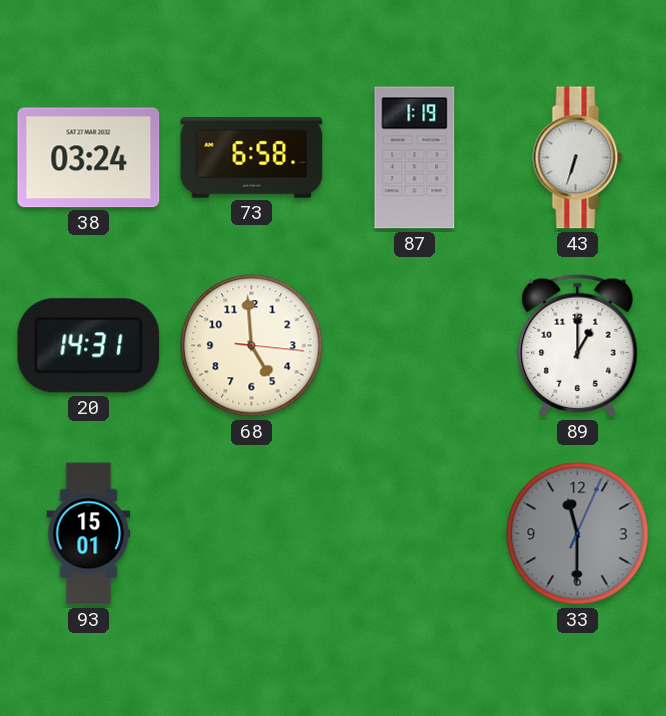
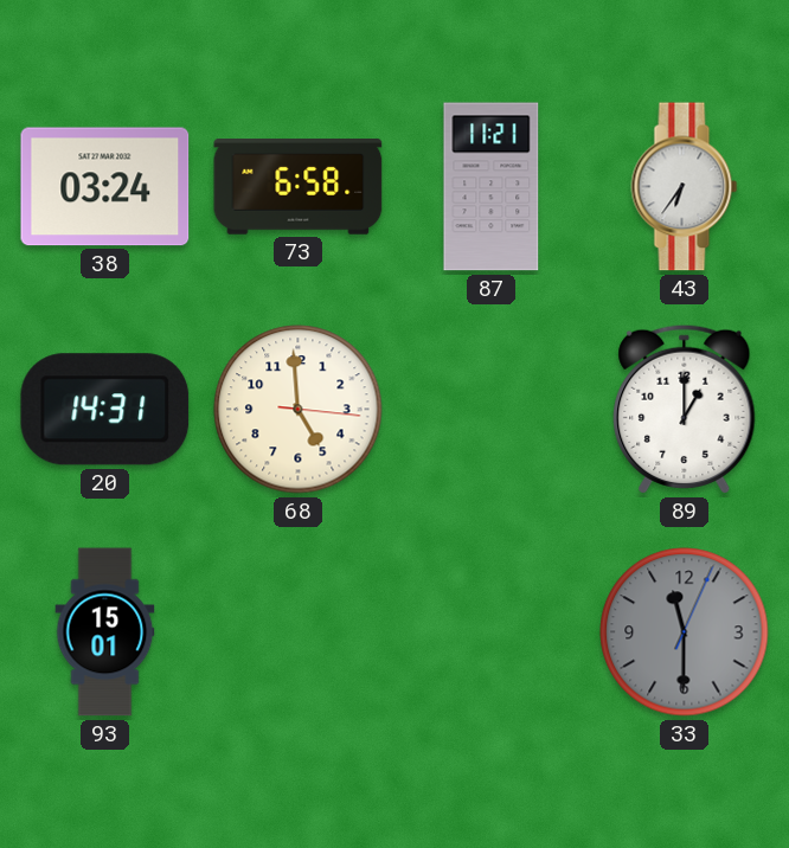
87: 1:19 -> 11:21 (492, 187)
43: 6:33 -> 6:36 (685, 187)
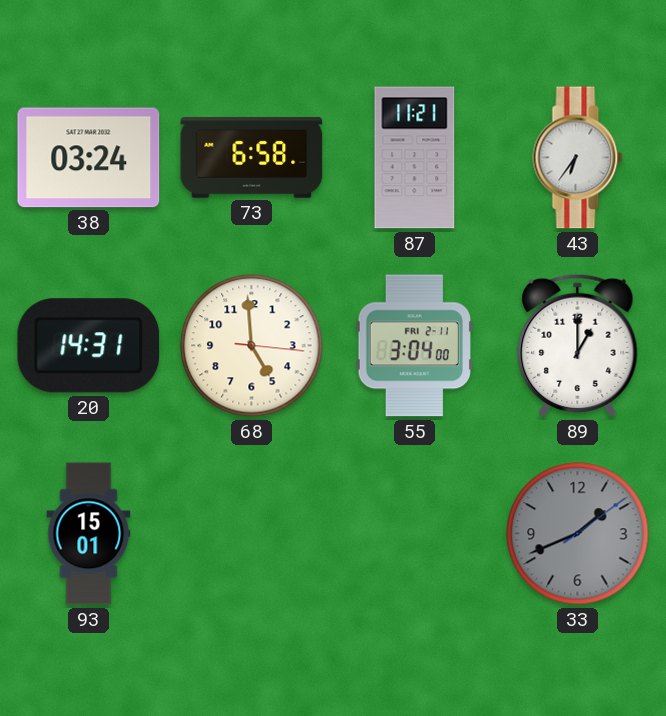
55: none -> 3:04 (414, 346)
33: 11:30 -> 1:41 (578, 534)
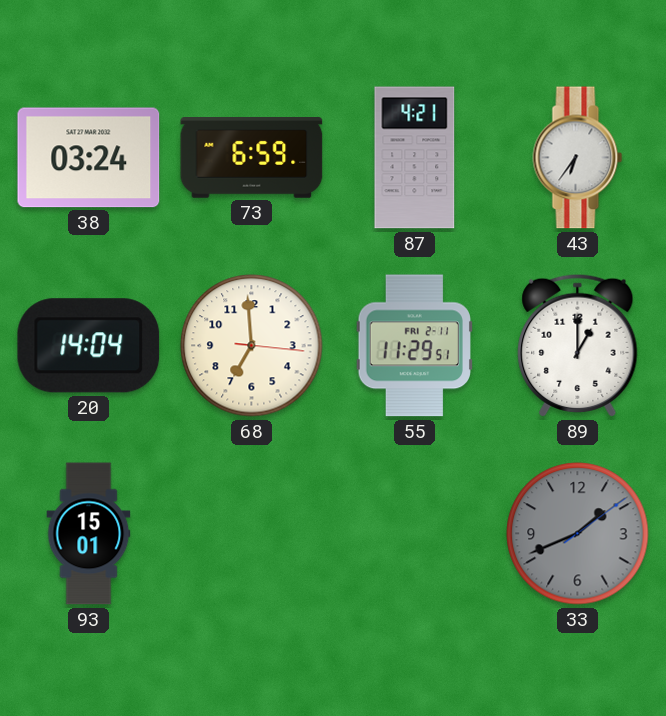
73: 6:58 -> 6:59 (252, 158)
87: 11:21 -> 4:21 (415, 158)
20: 14:31 -> 14:04 (89, 346)
68: 4:59 -> 6:59 (252, 346)
55: 3:04 -> 11:29 (414, 346)
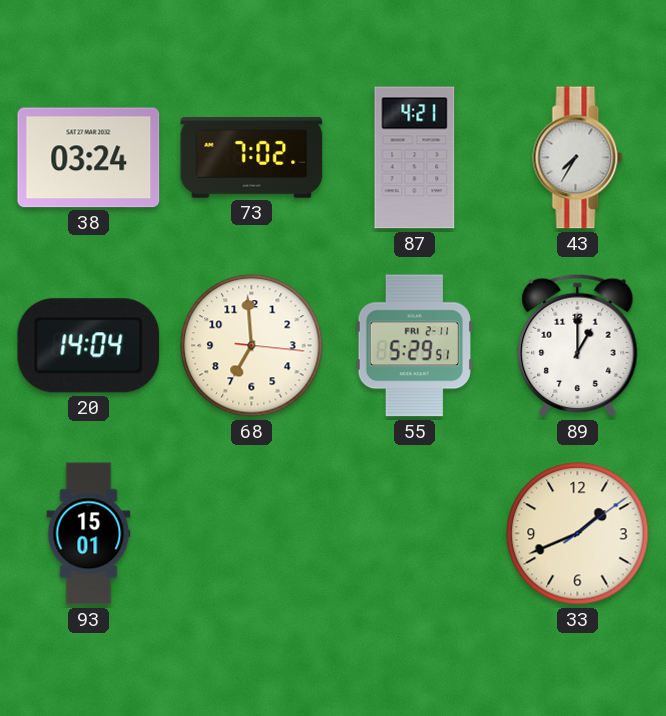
73: 6:59 -> 7:02 (252, 158)
43: 6:36 -> 7:35 (578, 158)
55: 11:29 -> 5:29 (414, 346)
33 dial: grey -> cream (578, 534)
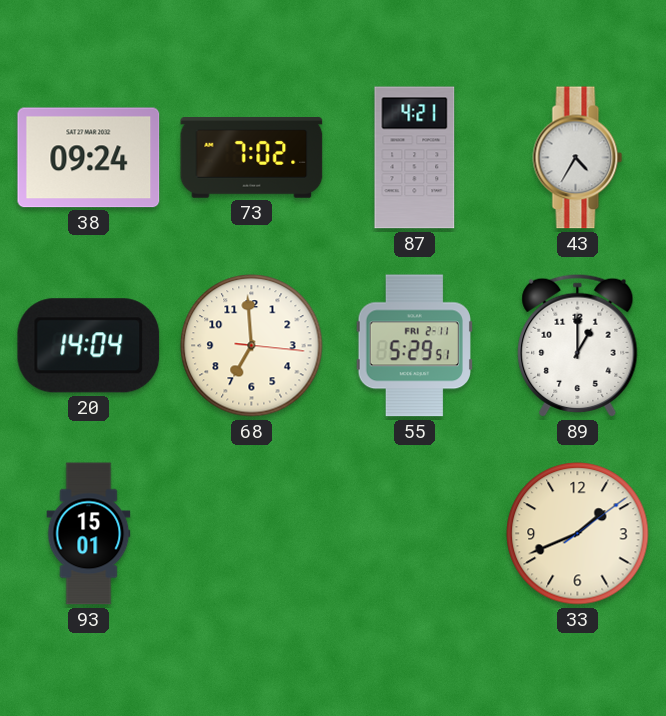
38: 03:24 -> 09:24 (89, 158)
43: 7:35 -> 4:35 (578, 158)
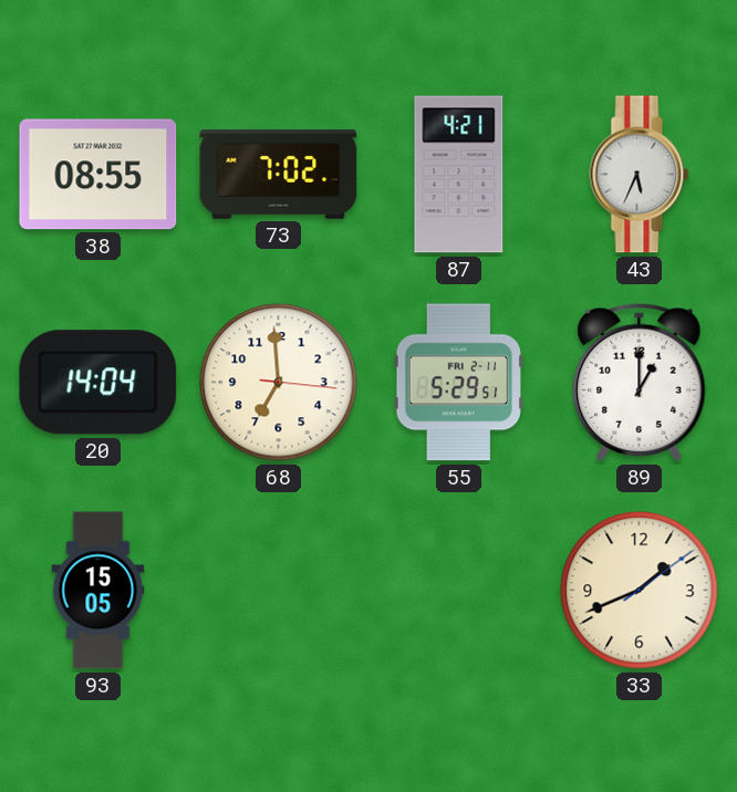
38: 09:24 -> 08:55 (98, 175)
43: 4:35 -> 5:34 (640, 175)
93: 15:01 -> 15:05 (98, 591)
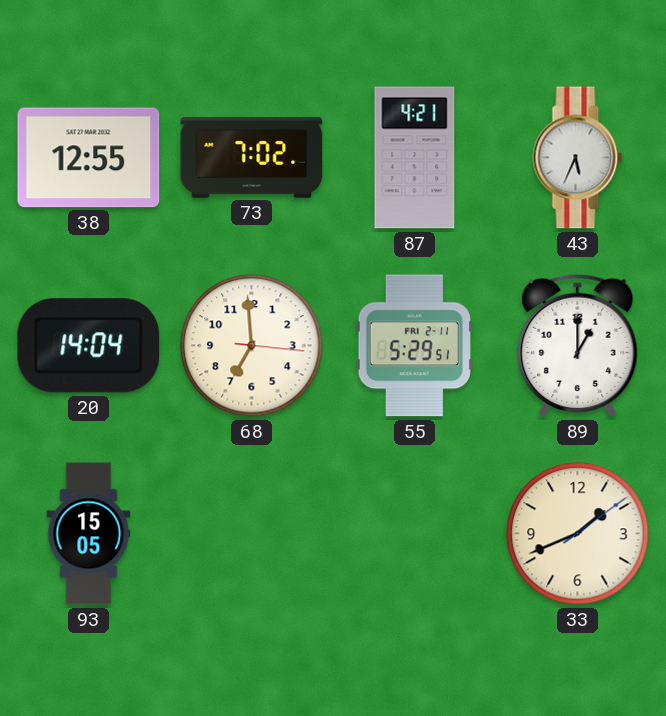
38: 08:55 -> 12:55 (89, 158)
